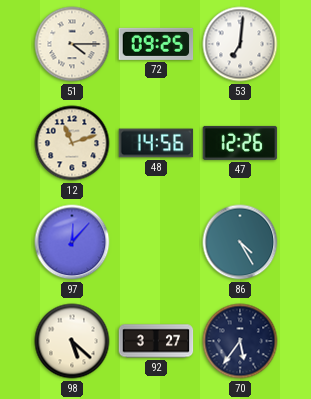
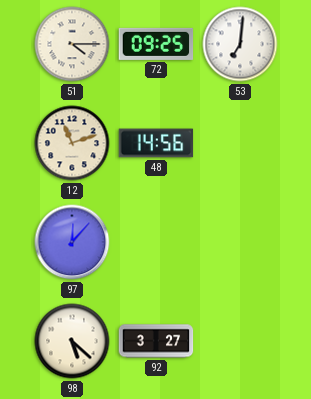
47: 12:26 -> none (240, 143)
86: 4:25 -> none (240, 242)
70: 5:36 -> none (240, 341)
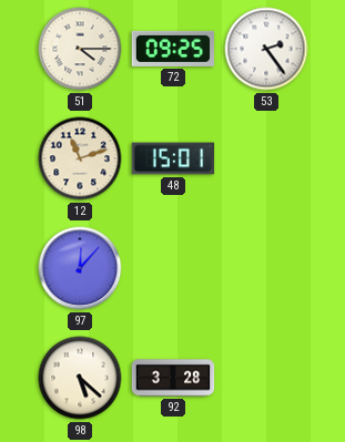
53: 7:01 -> 2:24 (266, 49)
48: 14:56 -> 15:01 (173, 158)
92: 3:27 -> 3:28 (173, 378)
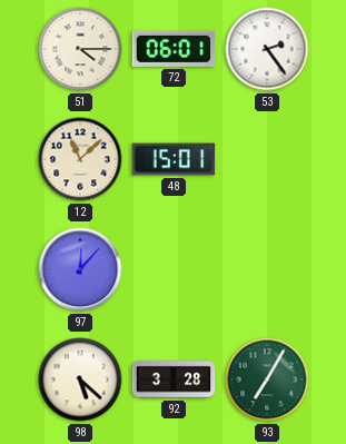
72: 09:25 -> 06:01 (174, 49)
12: 11:12 -> 11:08 (80, 159)
93: none -> 7:05 (267, 379)
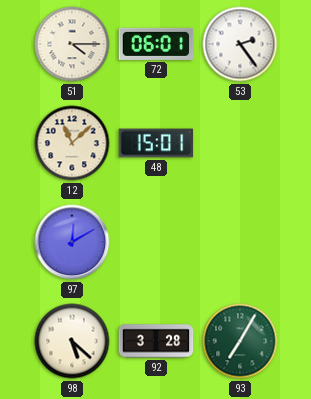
97: 12:07 -> 12:10 (72, 242)
